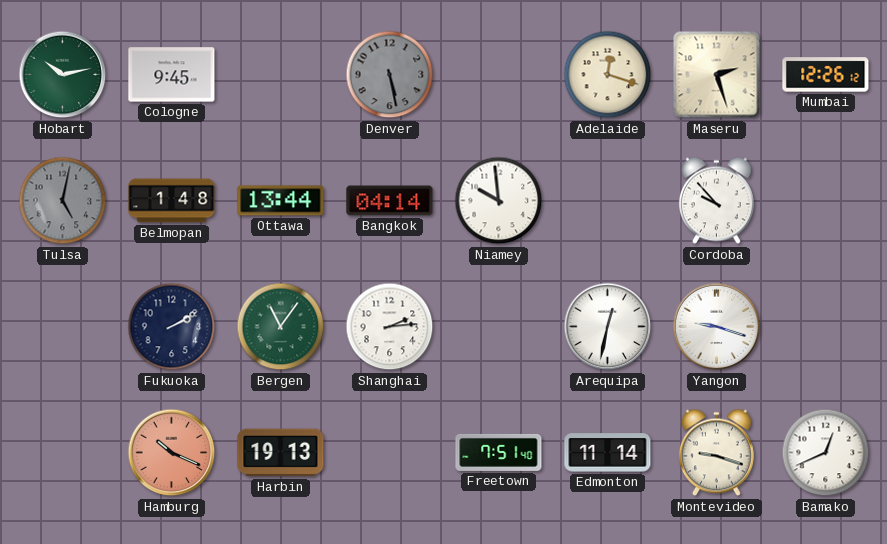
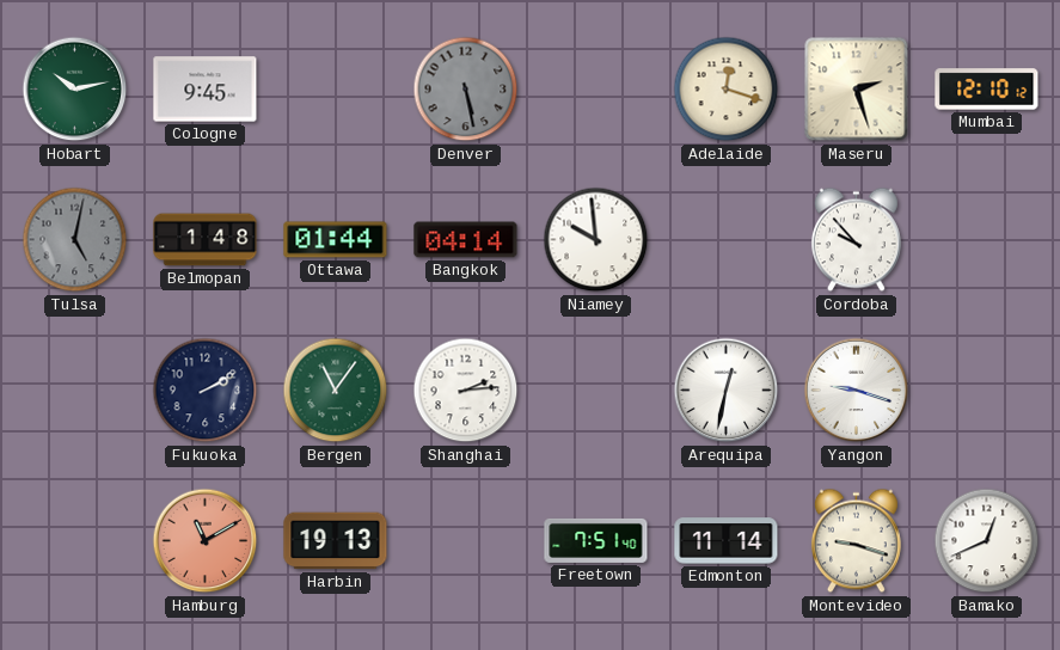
Mumbai: 12:26 -> 12:10 (987, 90)
Ottawa: 13:44 -> 01:44 (336, 240)
Hamburg: 10:19 -> 11:10 (206, 541)
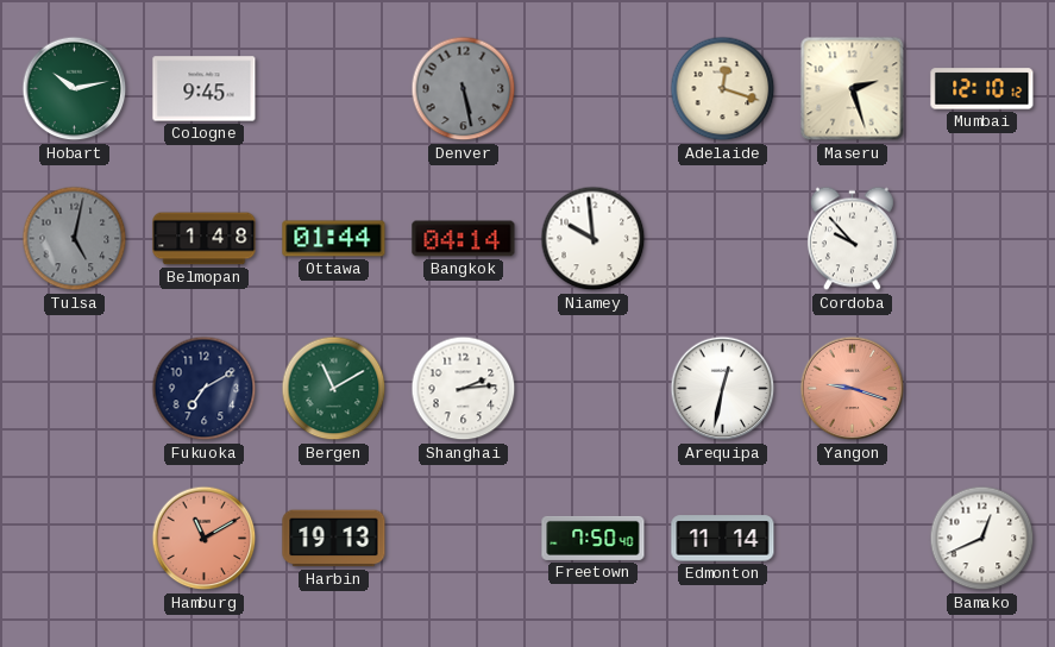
Fukuoka: 2:10 -> 7:10 (205, 389)
Bergen: 11:06 -> 11:10 (334, 389)
Yangon dial: white -> salmon (853, 389)
Freetown: 7:51 -> 7:50 (594, 538)
Montevideo: 9:18 -> none (856, 541)
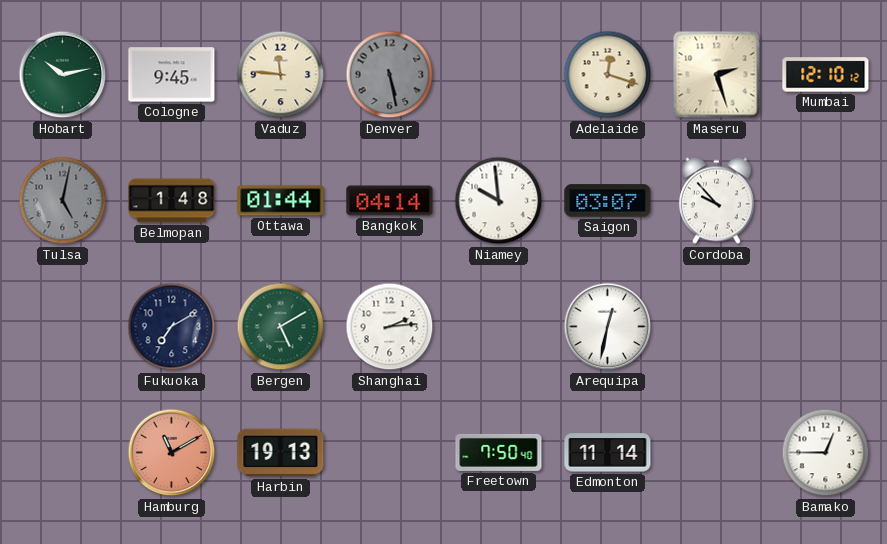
Vaduz: none -> 11:46 (281, 75)
Saigon: none -> 03:07 (608, 201)
Bergen: 11:10 -> 5:10 (281, 327)
Yangon: 9:18 -> none (853, 389)
Bamako: 12:41 -> 12:45 (826, 453)
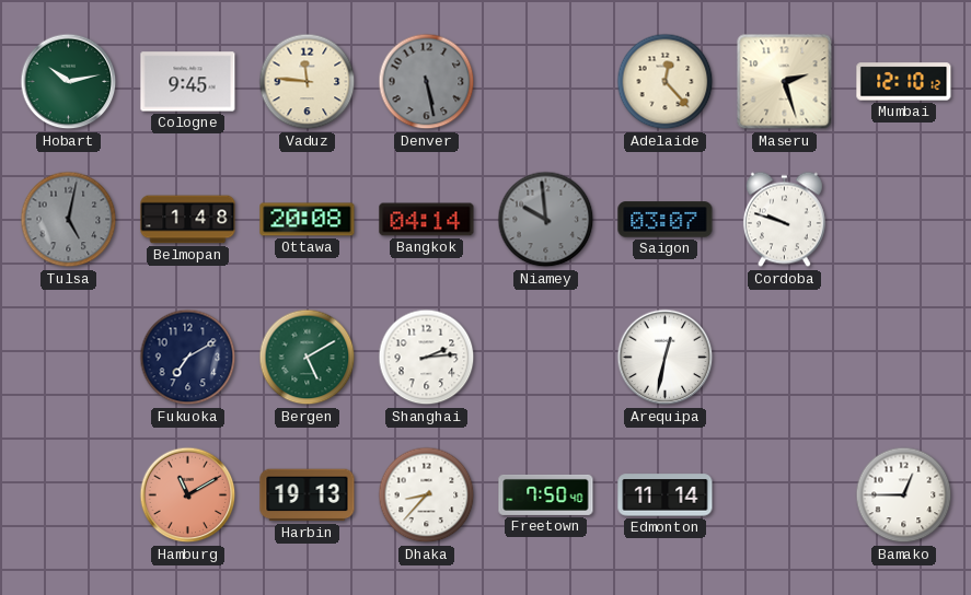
Adelaide: 12:18 -> 12:23 (666, 82)
Ottawa: 01:44 -> 20:08 (308, 220)
Niamey dial: white -> grey (546, 220)
Cordoba: 9:53 -> 9:48 (784, 220)
Dhaka: none -> 8:37 (427, 495)
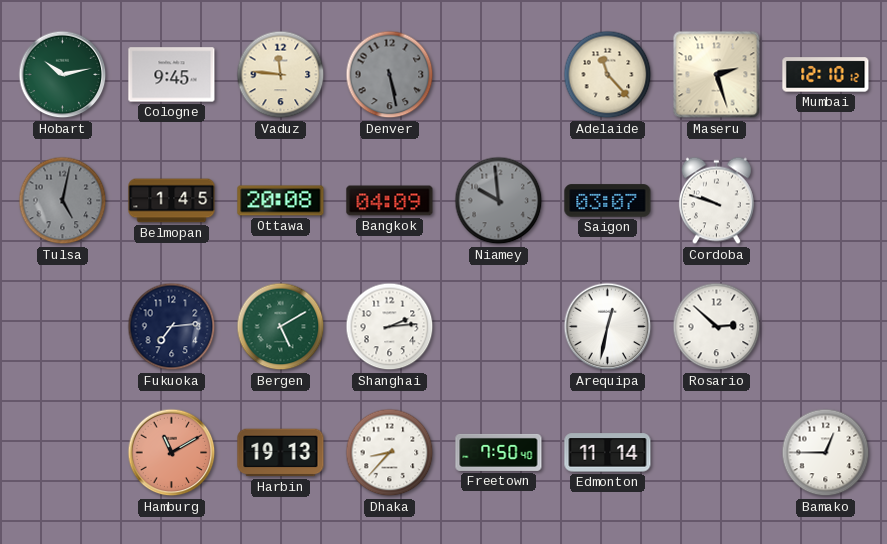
Adelaide: 12:23 -> 11:23 (608, 75)
Belmopan: 1:48 -> 1:45 (172, 201)
Bangkok: 04:14 -> 04:09 (390, 201)
Fukuoka: 7:10 -> 7:14 (172, 327)
Rosario: none -> 2:52 (717, 327)
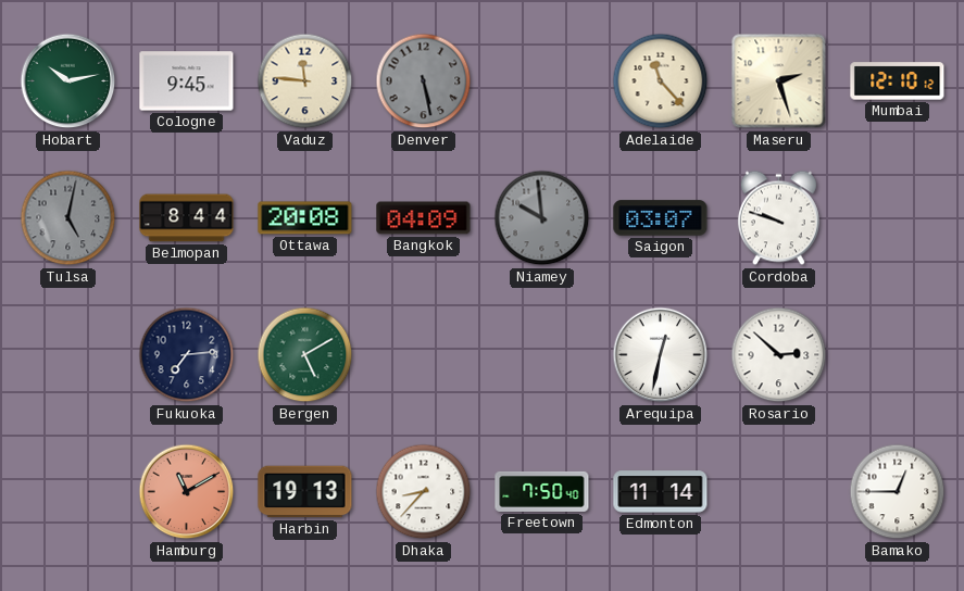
Belmopan: 1:45 -> 8:44 (187, 218)
Shanghai: 2:14 -> none (390, 327)
